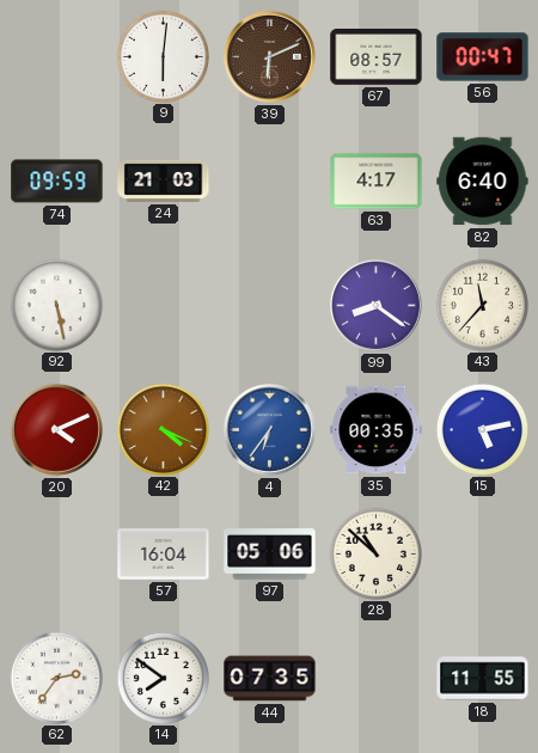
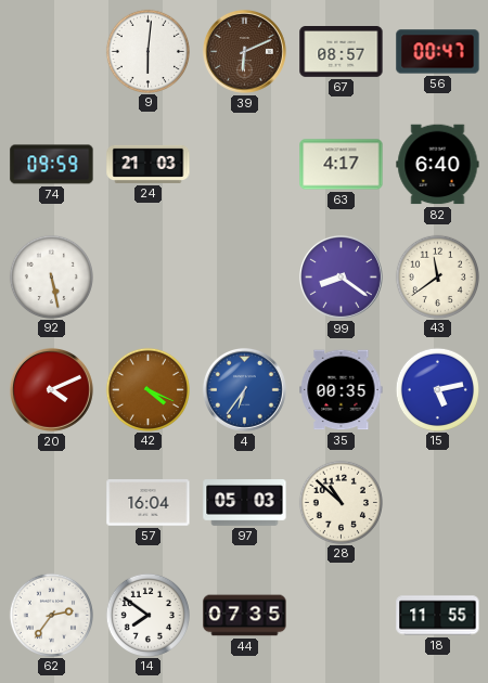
43: 11:37 -> 11:39 (437, 276)
97: 05:06 -> 05:03 (245, 503)
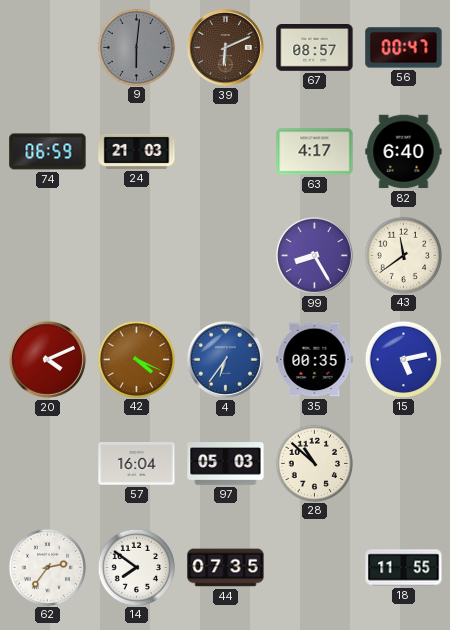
9 dial: white -> grey (136, 47)
74: 09:59 -> 06:59 (48, 152)
92: 5:28 -> none (51, 276)
99: 8:21 -> 8:25 (314, 255)
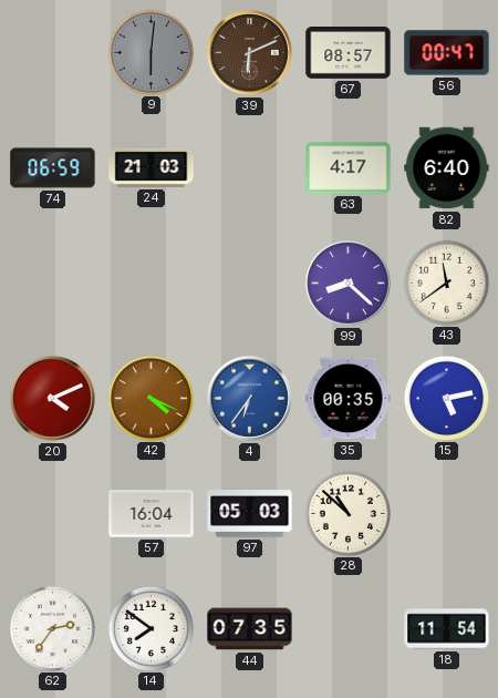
99: 8:25 -> 8:22 (347, 283)
18: 11:55 -> 11:54 (447, 629)
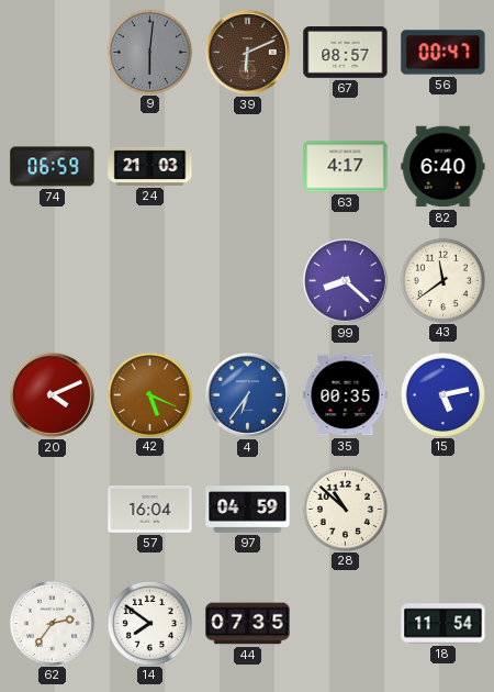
42: 4:19 -> 5:19 (149, 394)
97: 05:03 -> 04:59 (248, 510)
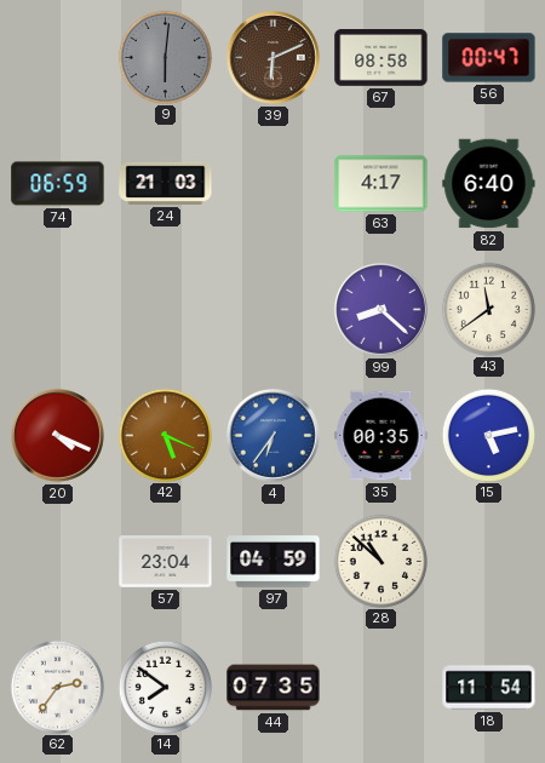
67: 08:57 -> 08:58 (381, 58)
20: 4:11 -> 4:19 (57, 435)
57: 16:04 -> 23:04 (166, 562)
